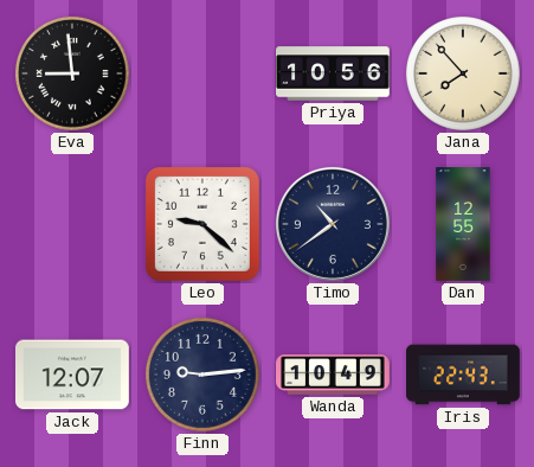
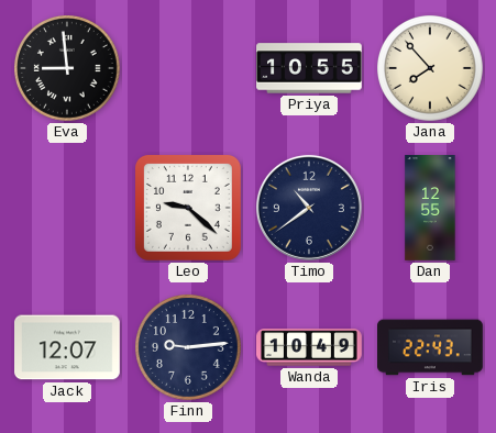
Priya: 10:56 -> 10:55 (310, 68)
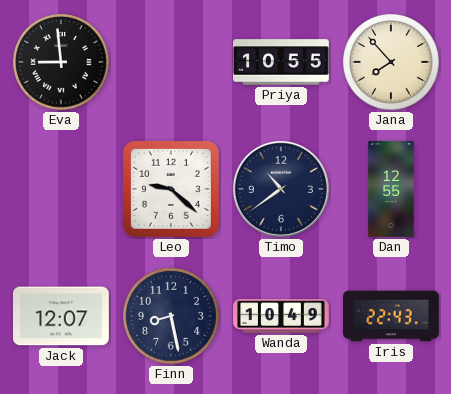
Finn: 9:14 -> 8:28 (172, 317)
